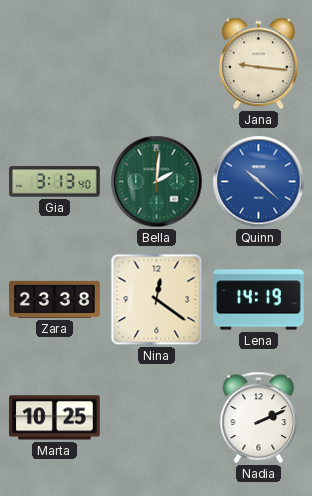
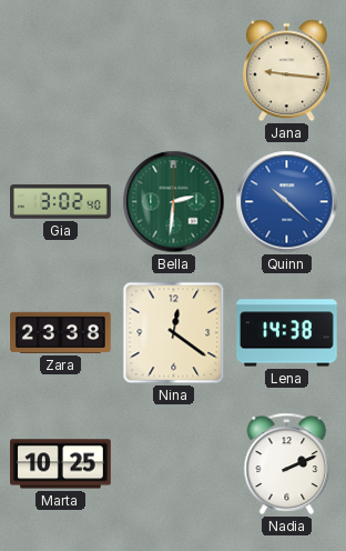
Gia: 3:13 -> 3:02 (61, 202)
Bella: 2:01 -> 2:31 (174, 202)
Lena: 14:19 -> 14:38 (287, 333)
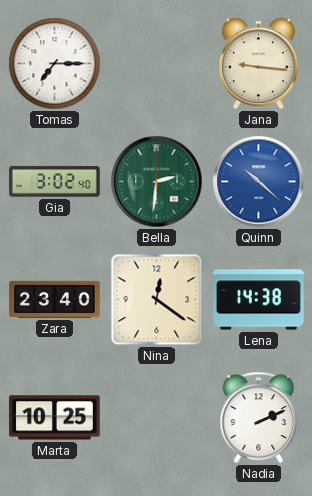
Tomas: none -> 7:15 (55, 64)
Zara: 23:38 -> 23:40 (55, 299)
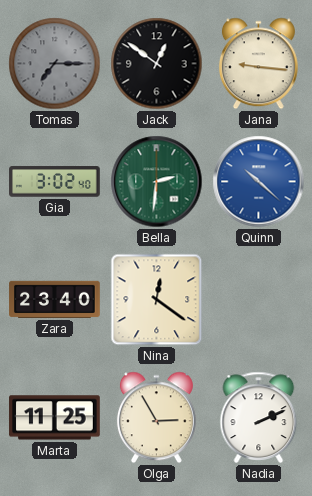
Tomas dial: white -> grey (55, 64)
Jack: none -> 12:51 (157, 64)
Lena: 14:38 -> none (259, 300)
Marta: 10:25 -> 11:25 (55, 418)
Olga: none -> 2:55 (156, 418)
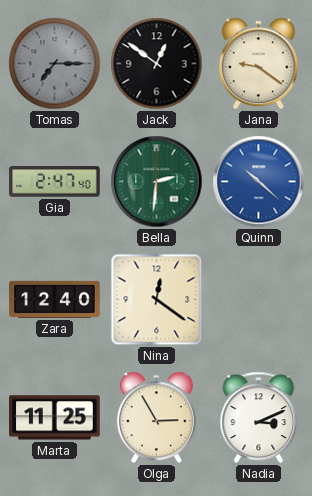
Jana: 9:16 -> 9:21 (258, 64)
Gia: 3:02 -> 2:47 (55, 182)
Zara: 23:40 -> 12:40 (55, 299)
Nadia: 2:11 -> 3:11 (259, 417)
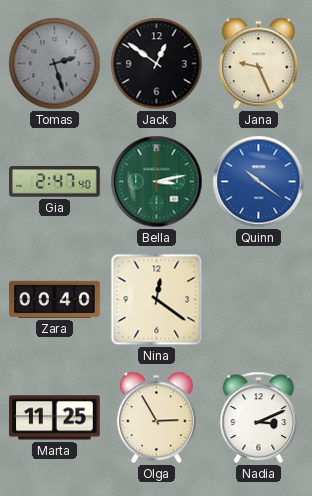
Tomas: 7:15 -> 2:27 (55, 64)
Jana: 9:21 -> 9:26 (258, 64)
Bella: 2:31 -> 3:13 (157, 182)
Quinn: 10:22 -> 10:21 (259, 182)
Zara: 12:40 -> 00:40 (55, 299)
